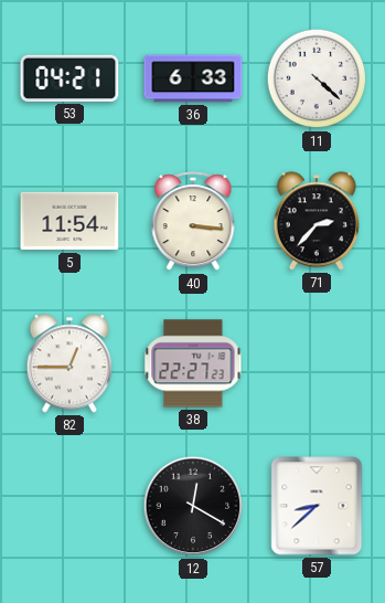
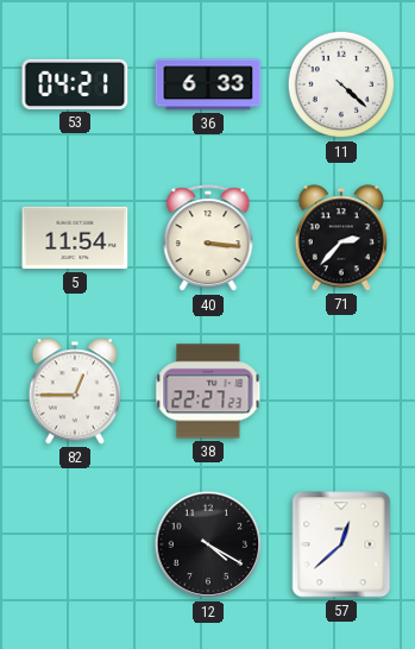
12: 12:20 -> 4:20 (208, 544)
57: 8:38 -> 12:38 (341, 544)
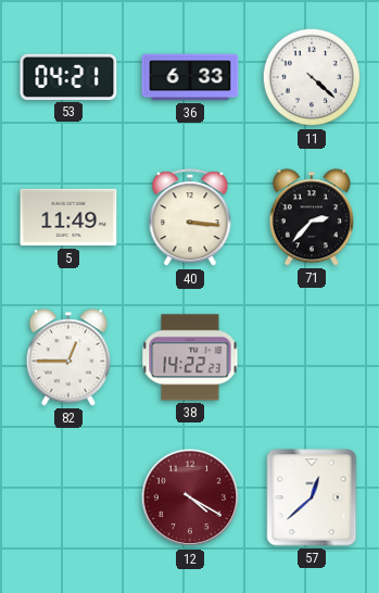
5: 11:54 -> 11:49 (68, 217)
38: 22:27 -> 14:22 (190, 357)
12 dial: black -> burgundy (190, 497)
